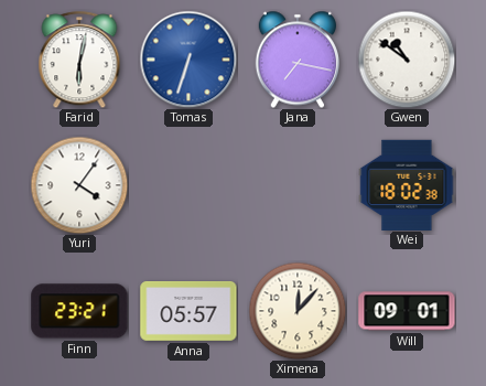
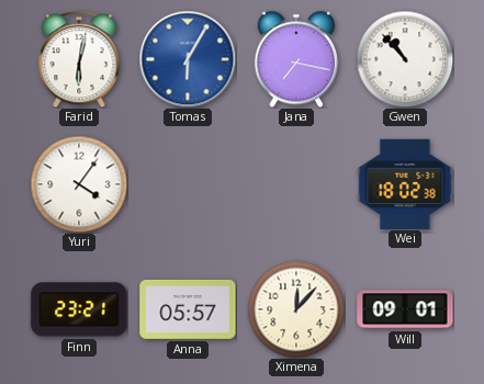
Tomas: 6:33 -> 6:05 (188, 59)
Gwen: 10:51 -> 10:53 (405, 59)
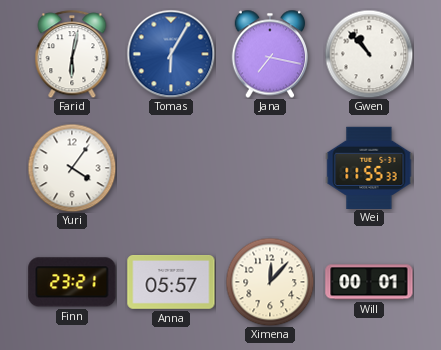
Wei: 18:02 -> 11:55 (369, 167)
Will: 09:01 -> 00:01 (369, 282)
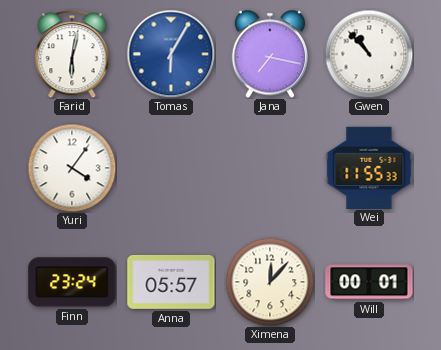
Finn: 23:21 -> 23:24 (72, 282)
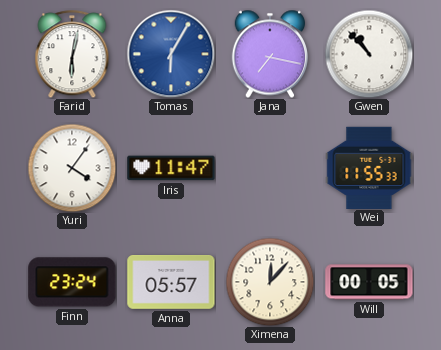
Iris: none -> 11:47 (171, 168)
Will: 00:01 -> 00:05 (369, 282)
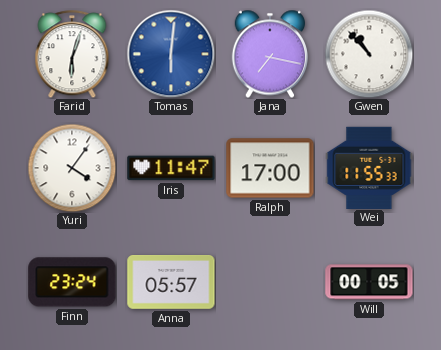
Farid: 6:02 -> 6:03 (72, 54)
Tomas: 6:05 -> 6:01 (171, 54)
Ralph: none -> 17:00 (270, 168)
Ximena: 12:07 -> none (270, 282)
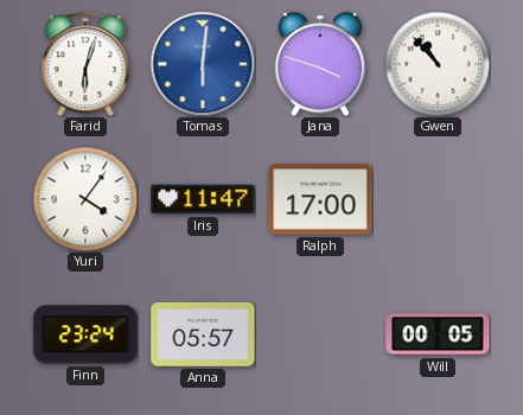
Jana: 7:17 -> 3:48 (319, 64)
Wei: 11:55 -> none (369, 167)
